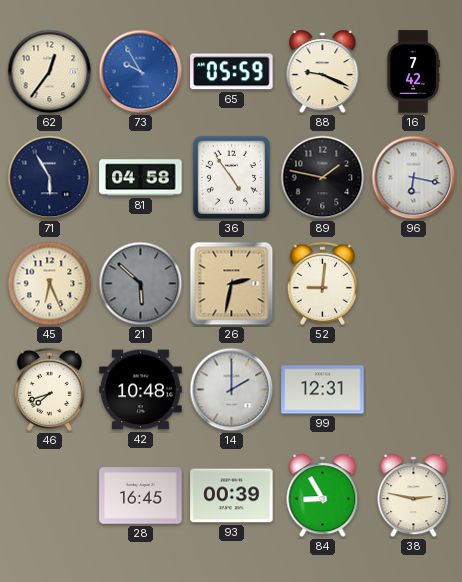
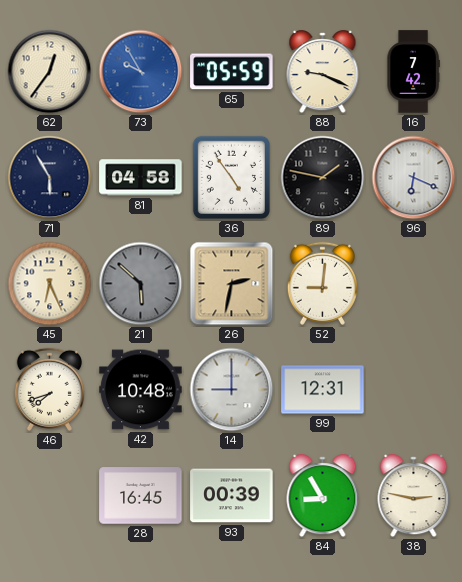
96: 6:17 -> 6:19 (414, 178)
14: 2:00 -> 9:00 (232, 390)
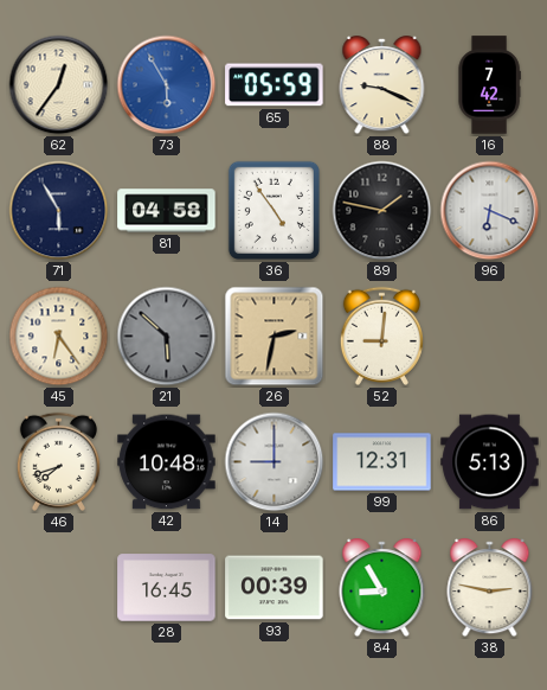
73: 9:55 -> 5:55 (167, 85)
45: 6:26 -> 6:24 (59, 337)
86: none -> 5:13 (490, 462)
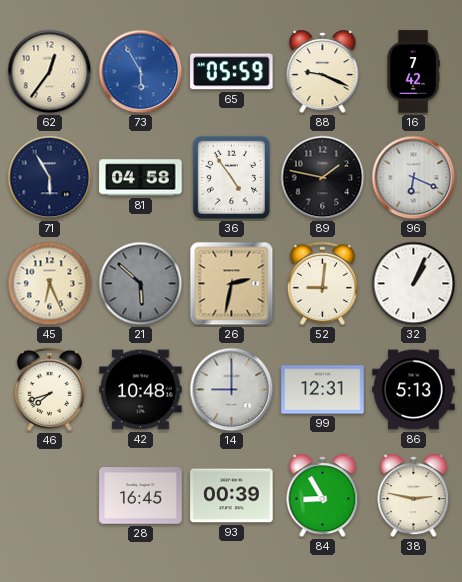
45: 6:24 -> 6:26 (50, 284)
32: none -> 1:04 (414, 284)
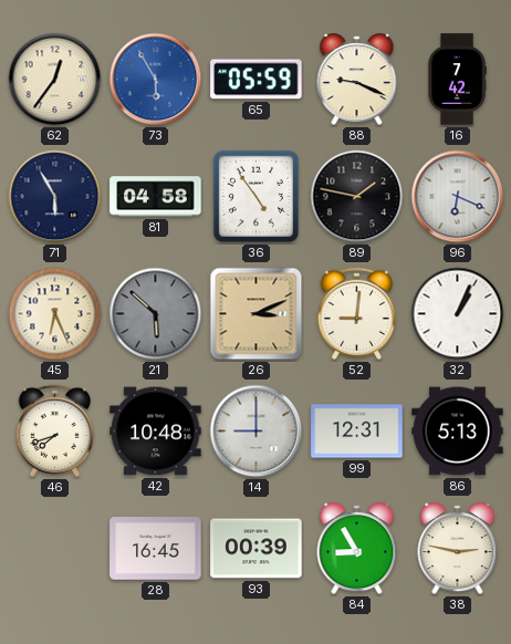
26: 2:32 -> 3:11 (257, 314)
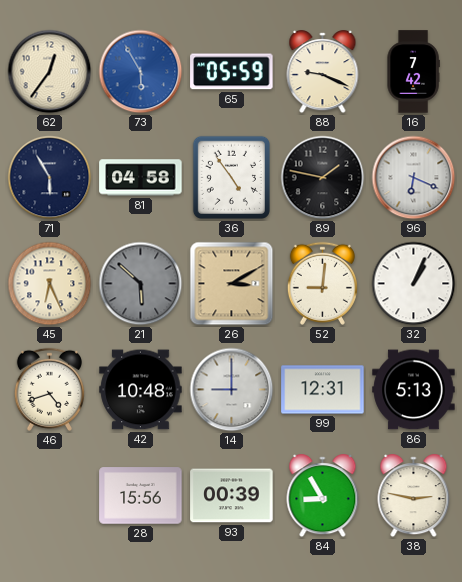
26: 3:11 -> 3:10 (232, 284)
46: 7:42 -> 4:42 (49, 389)
28: 16:45 -> 15:56 (141, 496)
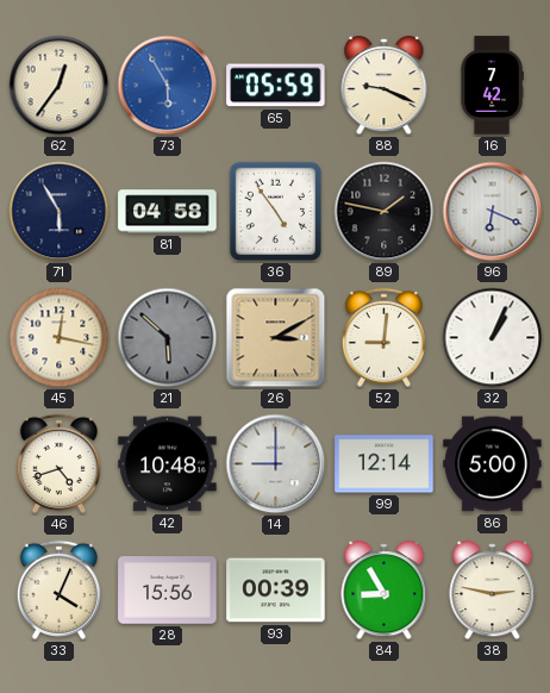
45: 6:26 -> 12:17 (60, 338)
99: 12:31 -> 12:14 (385, 464)
86: 5:13 -> 5:00 (493, 464)
33: none -> 4:04 (58, 589)
